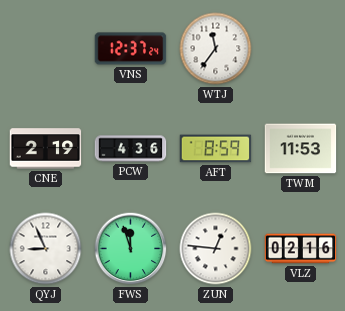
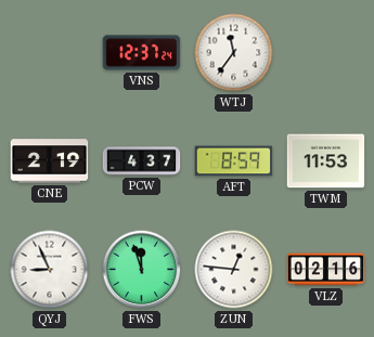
PCW: 4:36 -> 4:37 (142, 161)
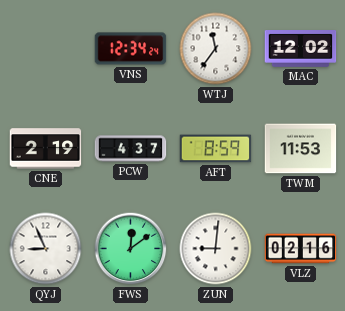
VNS: 12:37 -> 12:34 (131, 49)
MAC: none -> 12:02 (301, 49)
FWS: 11:57 -> 12:09 (131, 249)
ZUN: 12:46 -> 9:01 (216, 249)
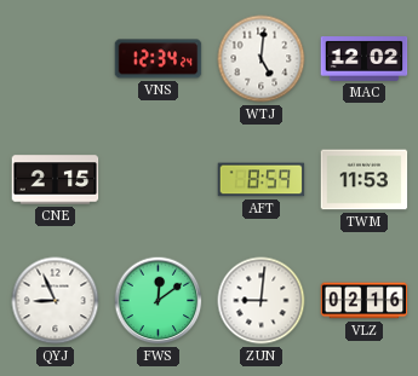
WTJ: 11:36 -> 5:01 (262, 59)
CNE: 2:19 -> 2:15 (56, 180)
PCW: 4:37 -> none (131, 149)
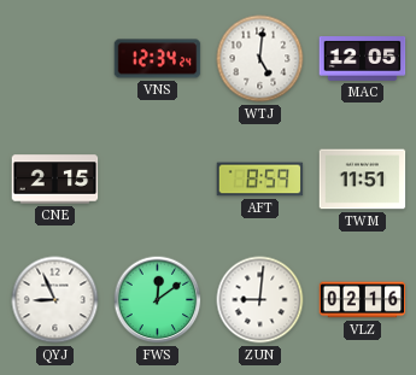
MAC: 12:02 -> 12:05 (363, 59)
TWM: 11:53 -> 11:51 (363, 180)
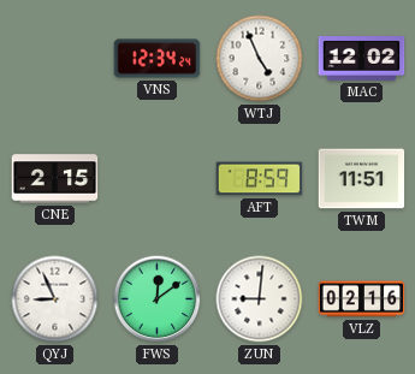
WTJ: 5:01 -> 4:56 (260, 59)
MAC: 12:05 -> 12:02 (362, 59)
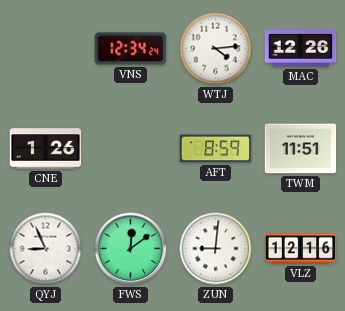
WTJ: 4:56 -> 4:14 (216, 49)
MAC: 12:02 -> 12:26 (301, 49)
CNE: 2:15 -> 1:26 (46, 149)
VLZ: 02:16 -> 12:16 (301, 249)
